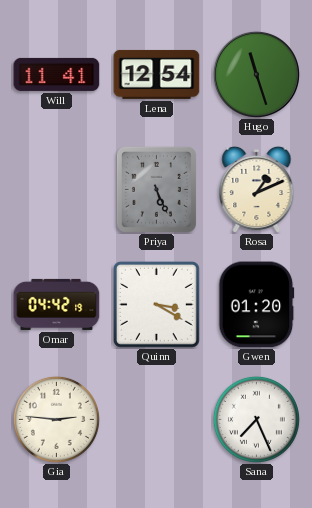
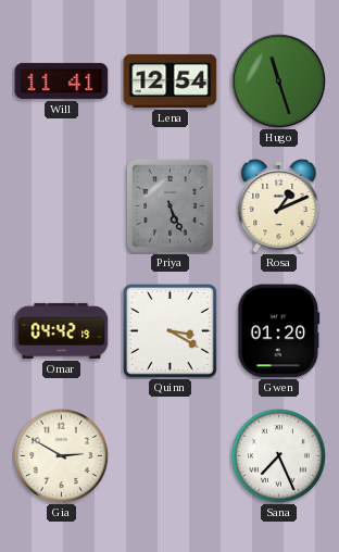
Gia: 2:46 -> 2:50 (61, 455)
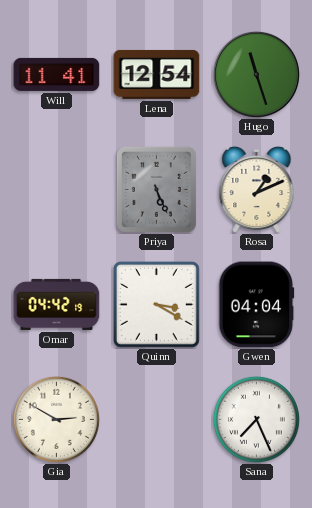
Gwen: 01:20 -> 04:04 (257, 305)
